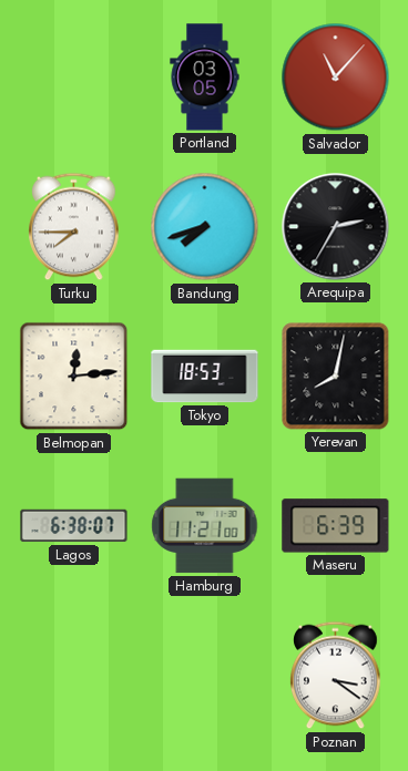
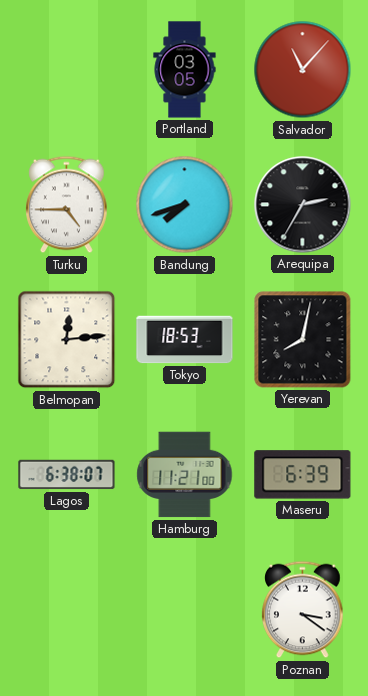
Turku: 7:45 -> 4:45 (67, 205)
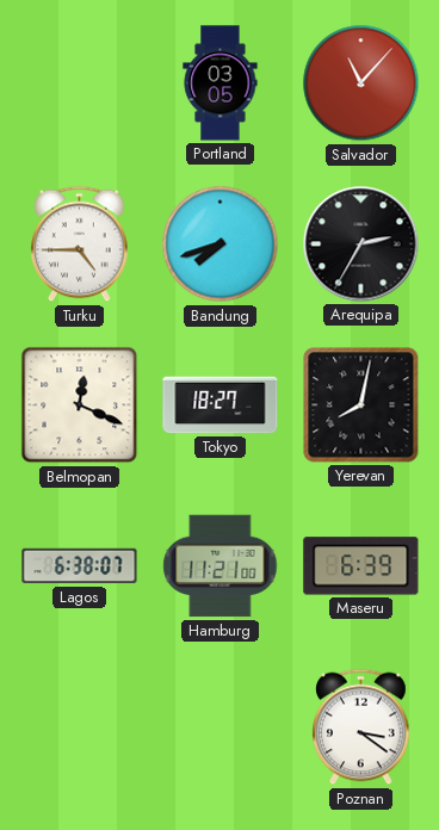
Belmopan: 12:14 -> 12:19 (80, 405)
Tokyo: 18:53 -> 18:27 (221, 405)
